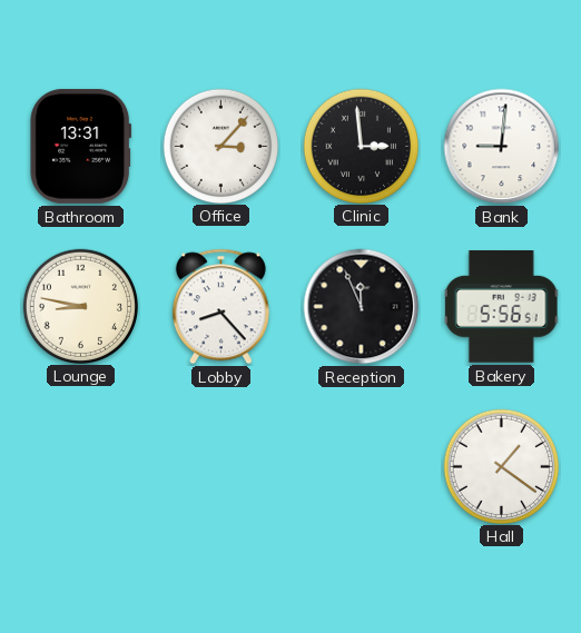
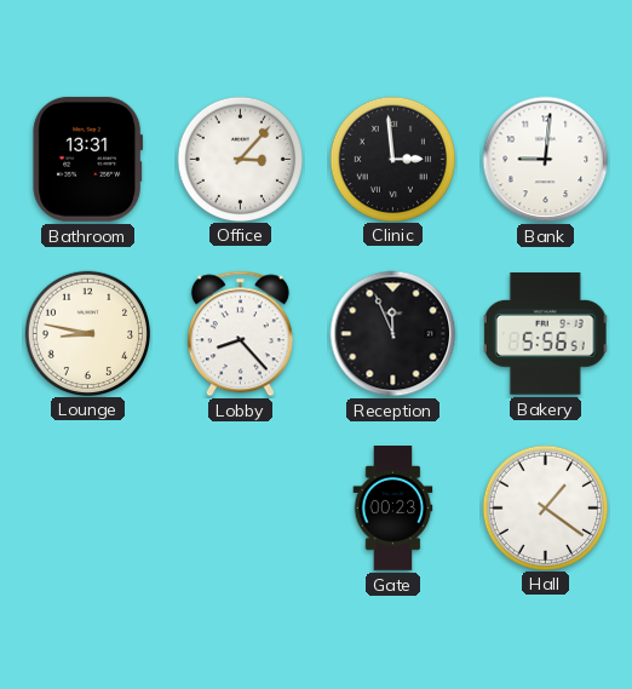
Gate: none -> 00:23 (393, 509)
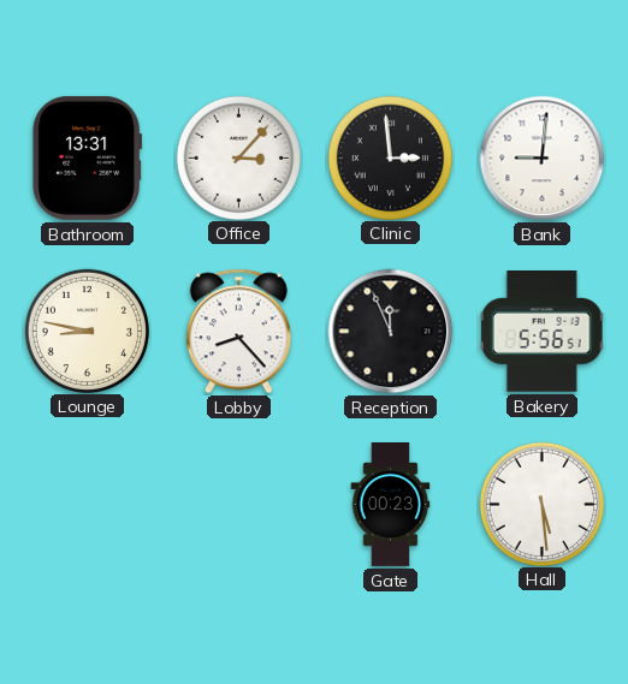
Hall: 1:21 -> 5:29 (541, 504)
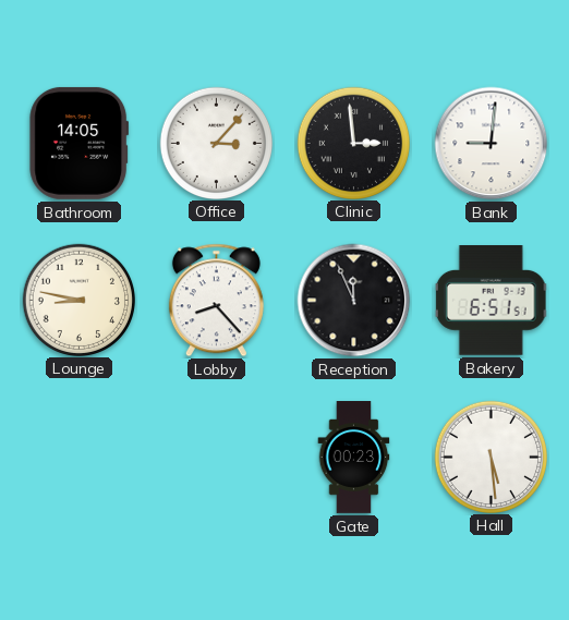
Bathroom: 13:31 -> 14:05 (80, 143)
Bakery: 5:56 -> 6:51 (492, 301)
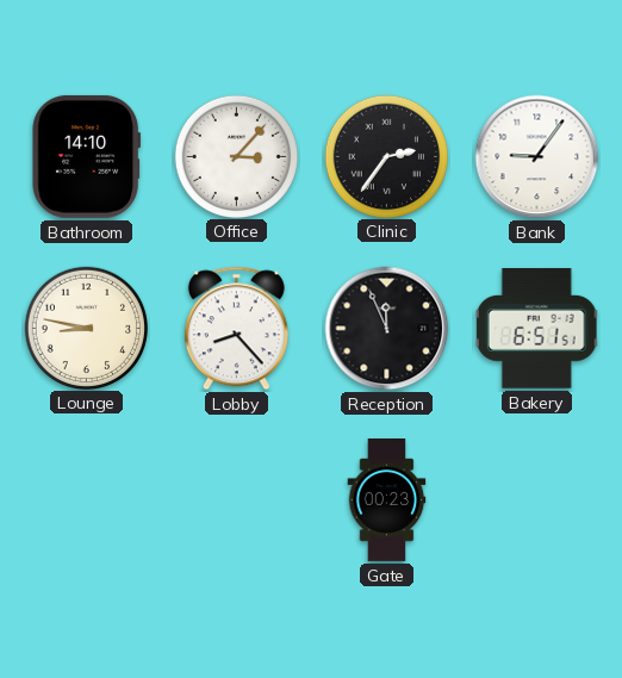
Bathroom: 14:05 -> 14:10 (87, 156)
Clinic: 2:59 -> 2:36 (386, 156)
Bank: 9:01 -> 9:06 (537, 157)
Hall: 5:29 -> none (491, 457)
